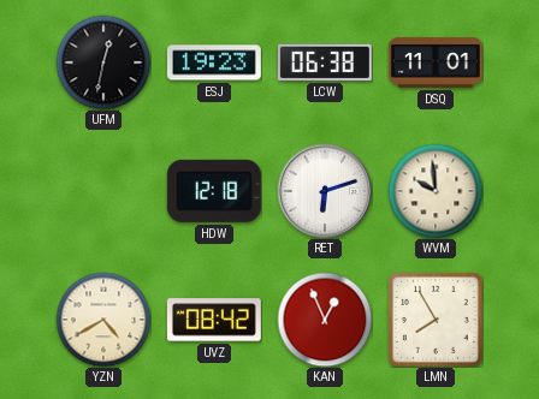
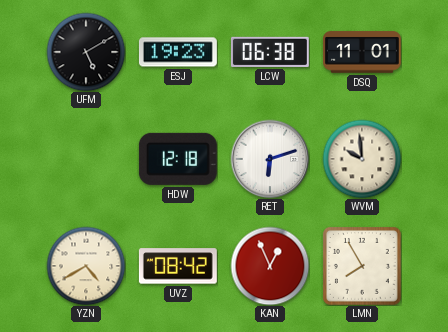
UFM: 12:32 -> 5:10 (86, 52)
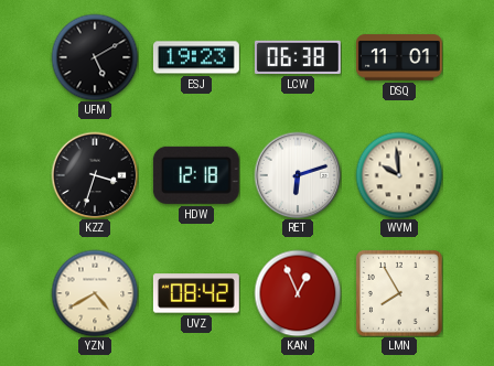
KZZ: none -> 3:33 (95, 175)
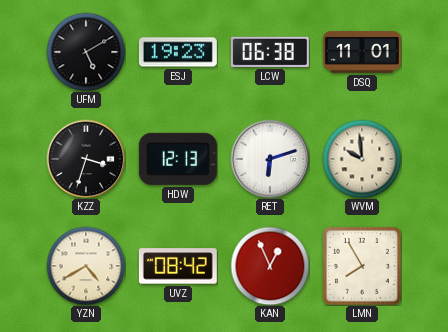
HDW: 12:18 -> 12:13 (178, 159)
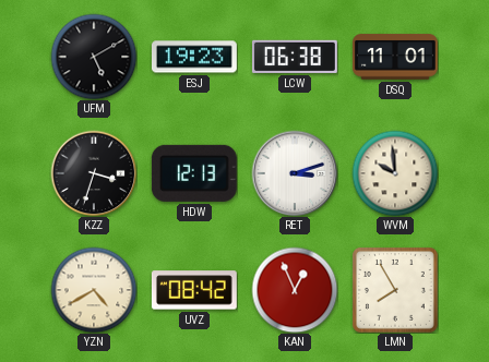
RET: 6:12 -> 3:12 (295, 173)
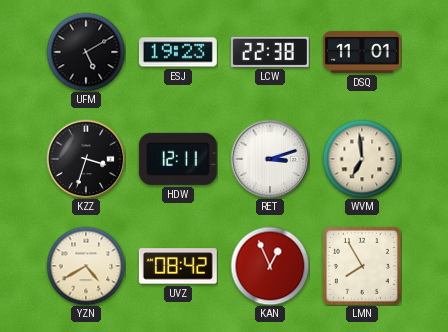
LCW: 06:38 -> 22:38 (270, 52)
HDW: 12:13 -> 12:11 (178, 159)
WVM: 9:59 -> 6:59 (362, 159)
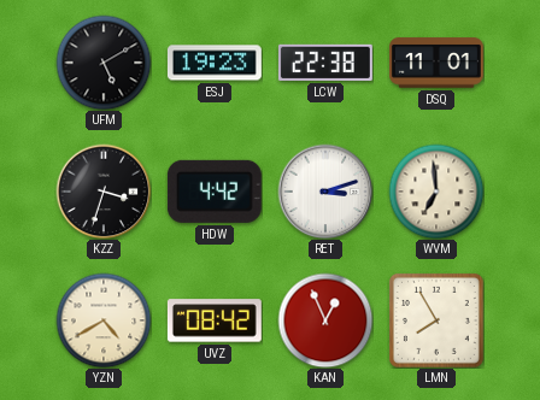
HDW: 12:11 -> 4:42 (215, 192)
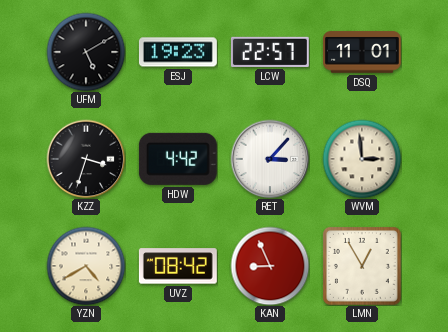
LCW: 22:38 -> 22:57 (270, 52)
RET: 3:12 -> 3:07 (270, 159)
WVM: 6:59 -> 2:59 (362, 159)
KAN: 12:56 -> 8:56 (270, 266)
LMN: 7:55 -> 12:55 (362, 266)
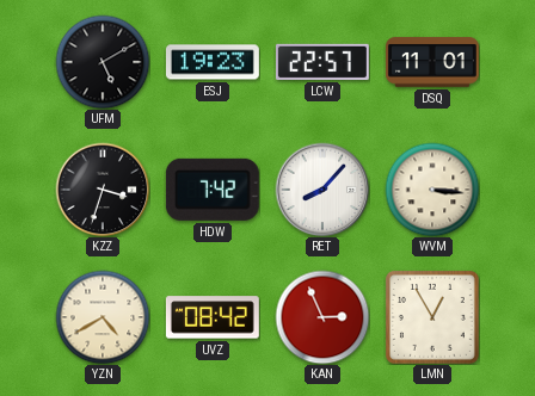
HDW: 4:42 -> 7:42 (213, 190)
RET: 3:07 -> 8:07 (322, 190)
WVM: 2:59 -> 3:16 (432, 190)
KAN: 8:56 -> 2:56 (322, 317)
